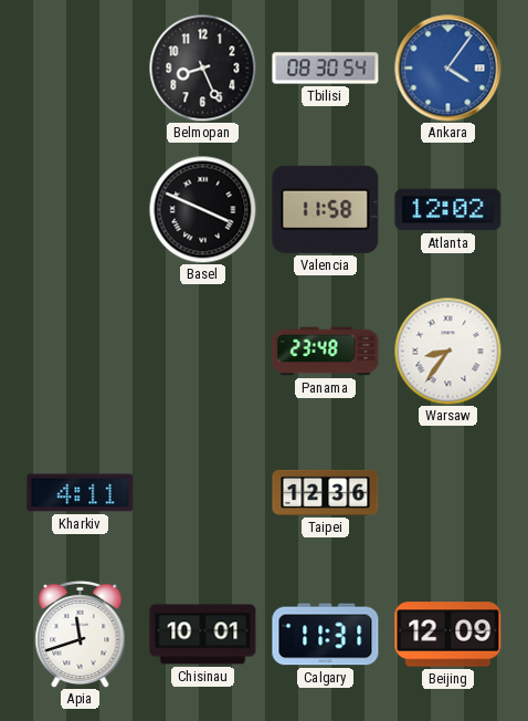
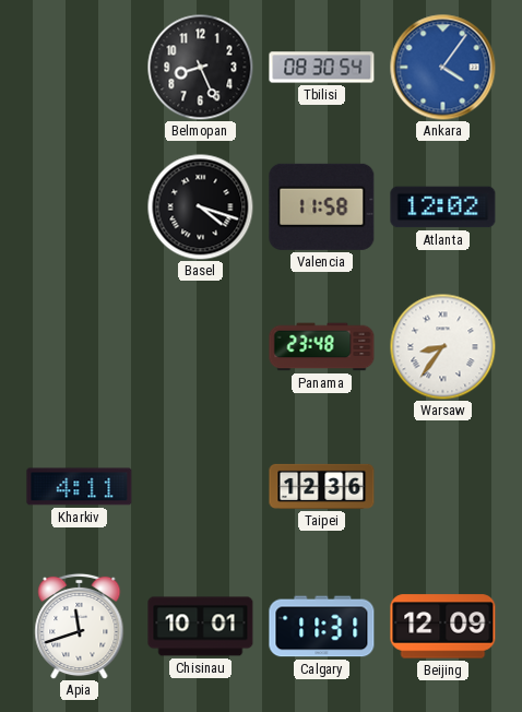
Basel: 3:49 -> 4:18 (200, 206)
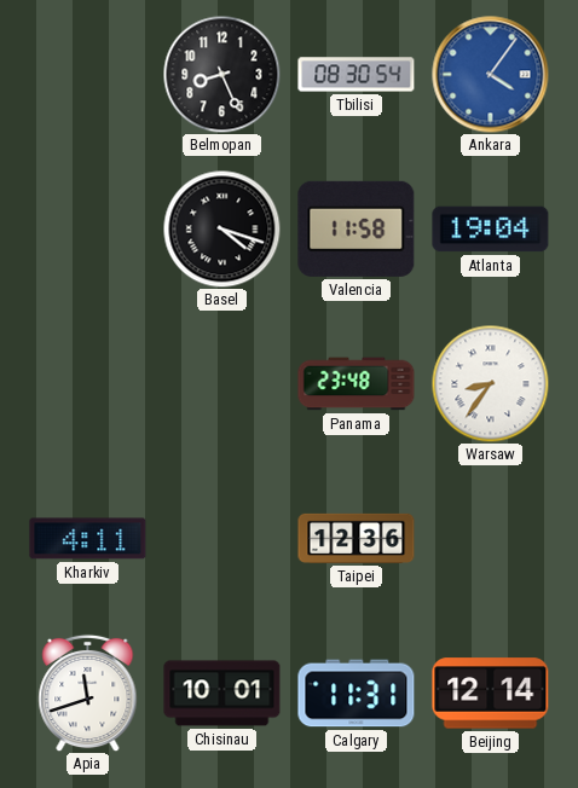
Atlanta: 12:02 -> 19:04 (491, 230)
Beijing: 12:09 -> 12:14 (491, 694)
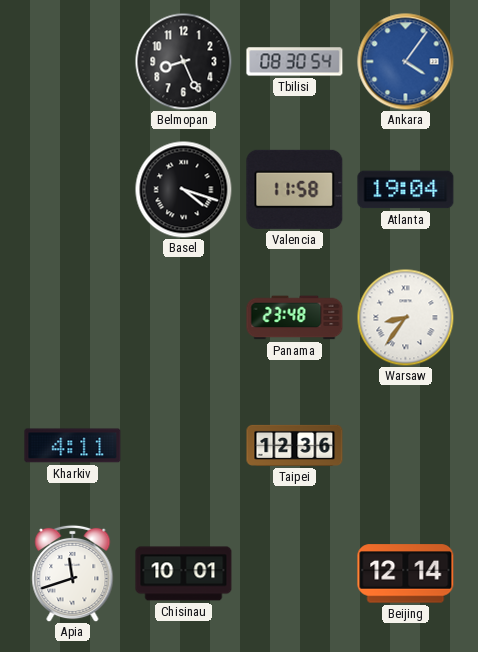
Calgary: 11:31 -> none (357, 694)
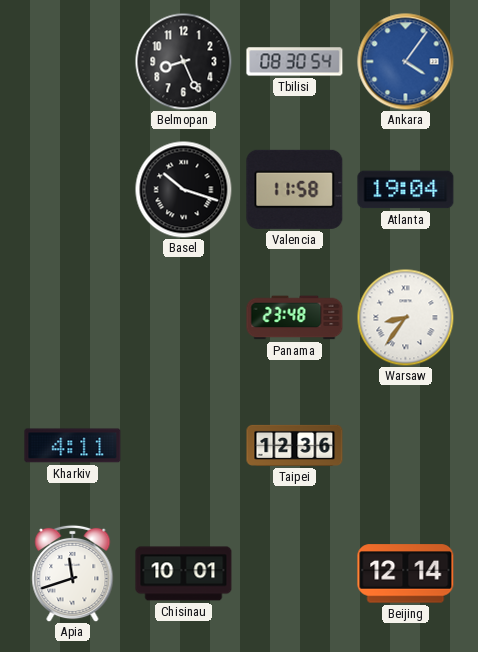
Basel: 4:18 -> 10:18 (183, 189)
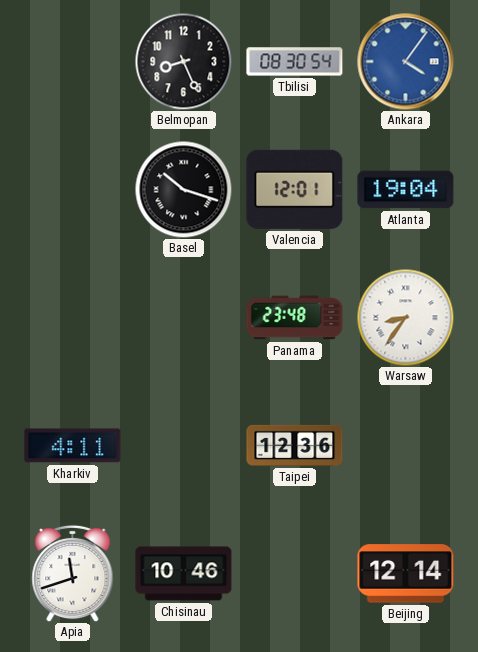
Valencia: 11:58 -> 12:01 (295, 189)
Chisinau: 10:01 -> 10:46 (184, 574)
